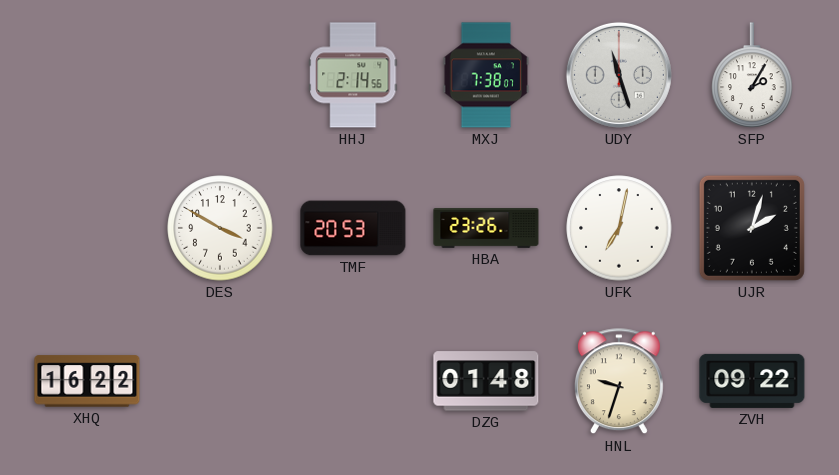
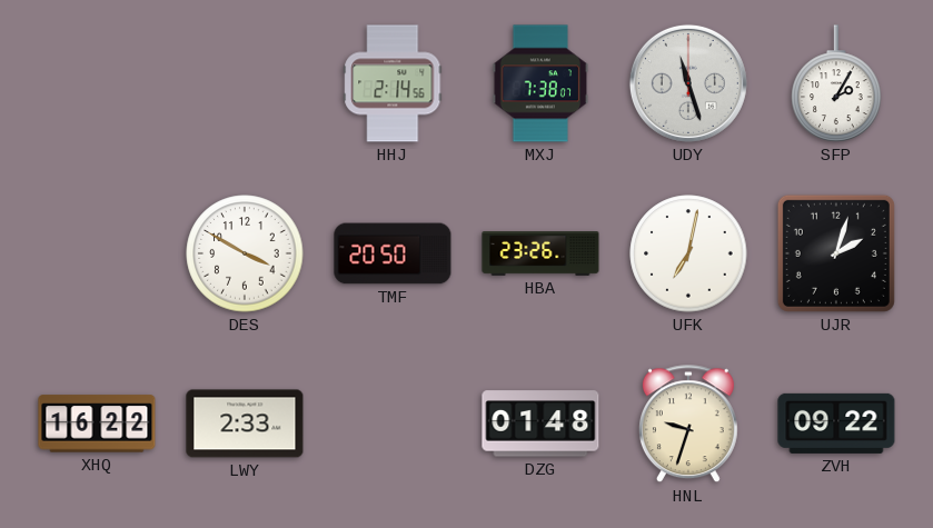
TMF: 20:53 -> 20:50 (393, 253)
LWY: none -> 2:33 (245, 424)
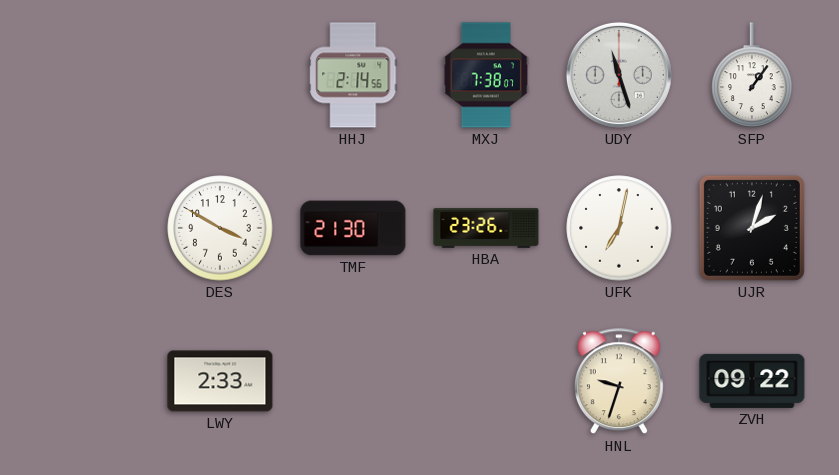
SFP: 2:05 -> 1:06 (752, 75)
TMF: 20:50 -> 21:30 (353, 228)
XHQ: 16:22 -> none (97, 424)
DZG: 01:48 -> none (540, 424)
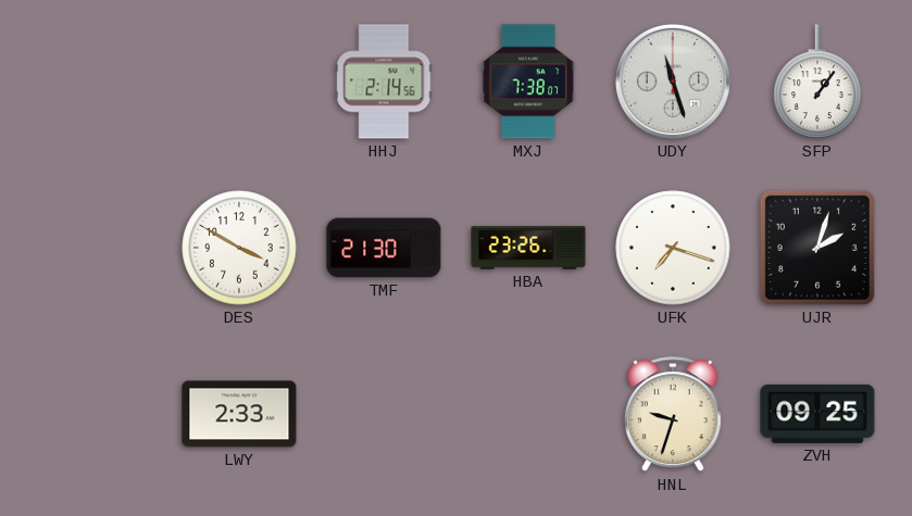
UFK: 7:02 -> 7:18 (673, 248)
ZVH: 09:22 -> 09:25 (817, 414)
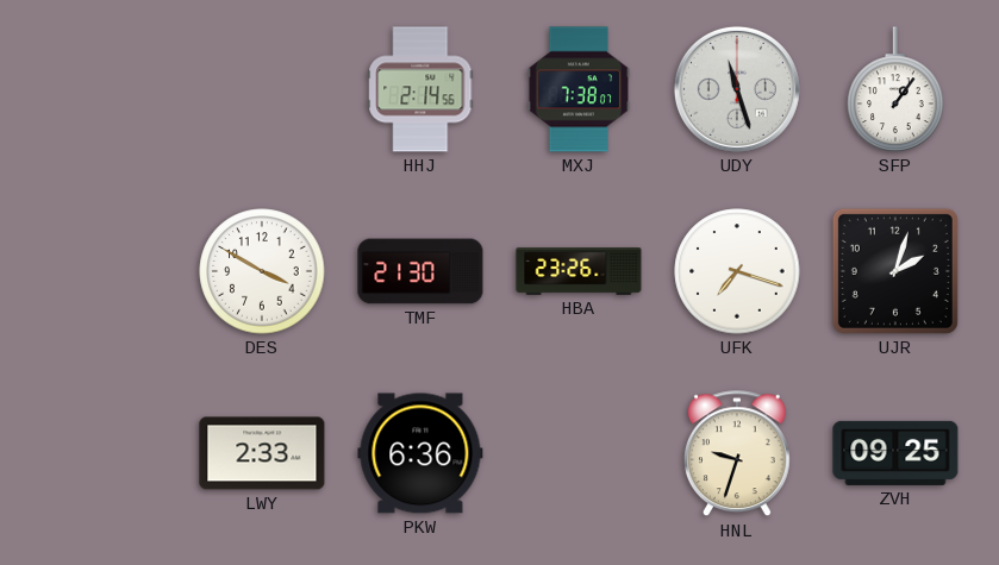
PKW: none -> 6:36 (420, 453)
